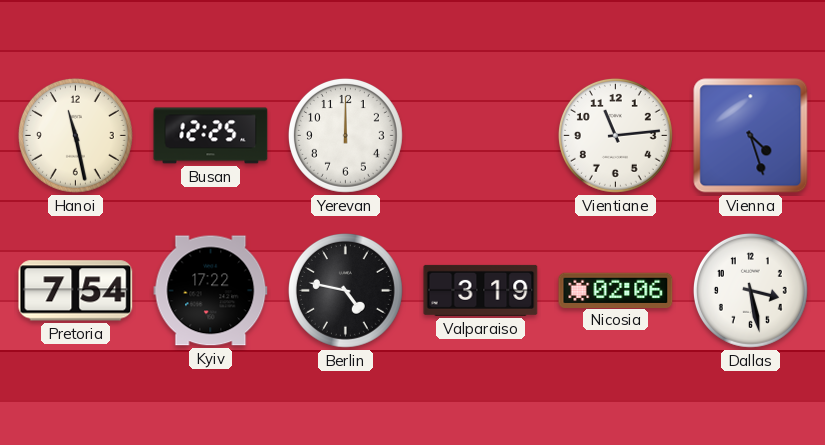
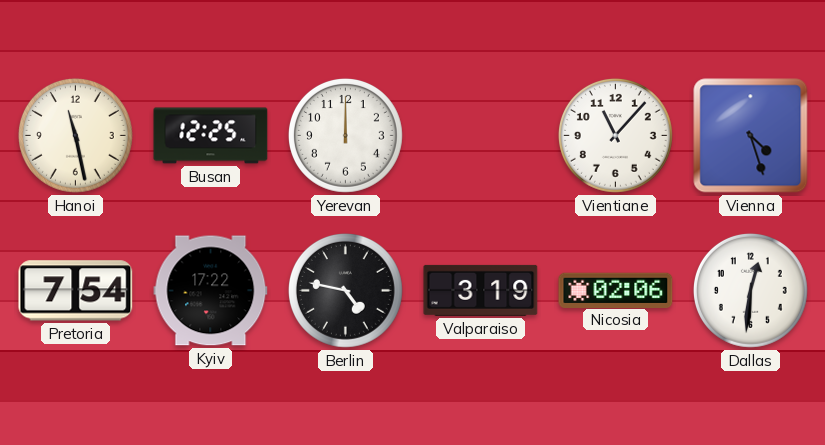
Vientiane: 11:14 -> 11:07 (615, 135)
Dallas: 3:28 -> 12:31 (750, 290)
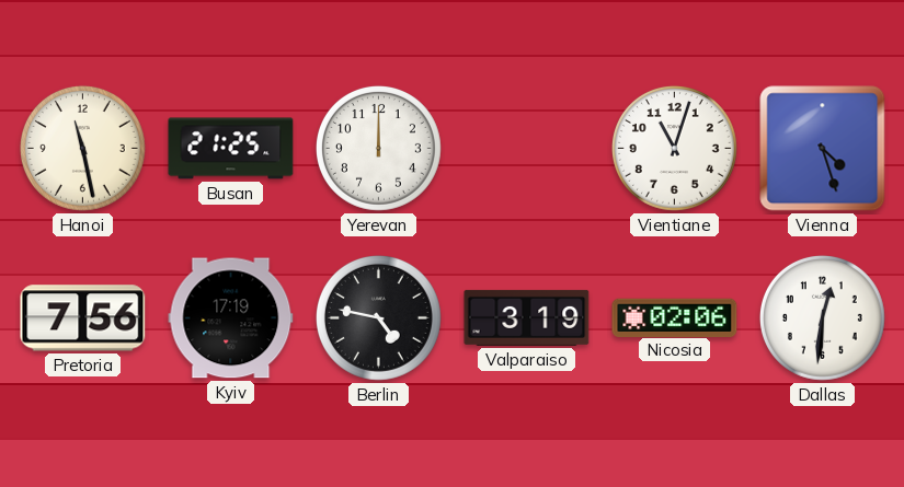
Busan: 12:25 -> 21:25 (231, 149)
Vientiane: 11:07 -> 11:03 (674, 148)
Pretoria: 7:54 -> 7:56 (83, 318)
Kyiv: 17:22 -> 17:19 (231, 318)
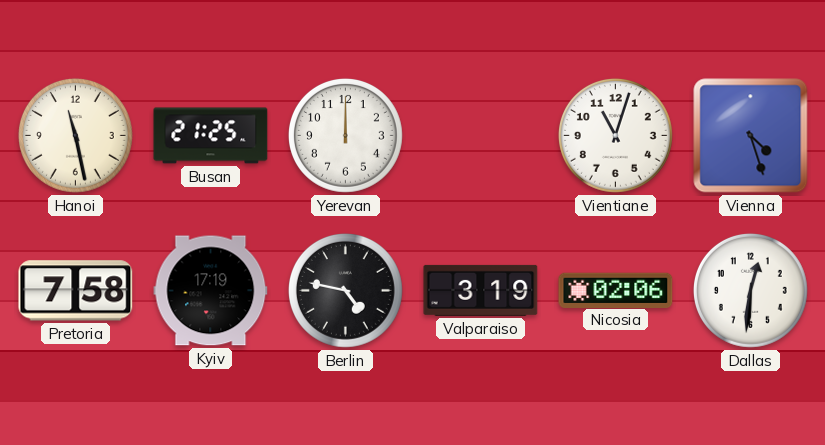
Pretoria: 7:56 -> 7:58 (76, 291)
